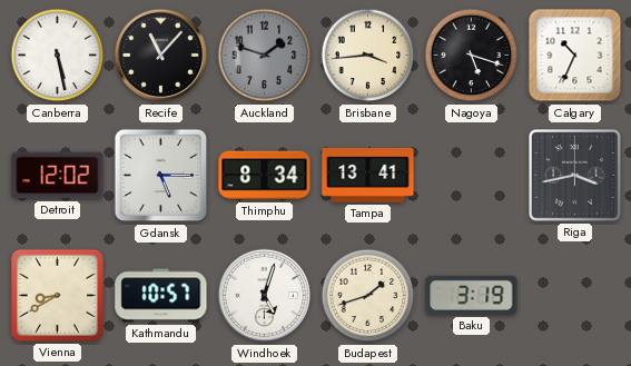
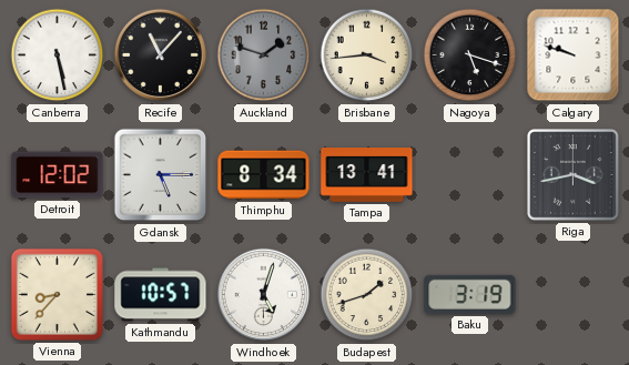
Calgary: 10:34 -> 9:48 (574, 55)
Vienna: 8:40 -> 8:37 (57, 294)
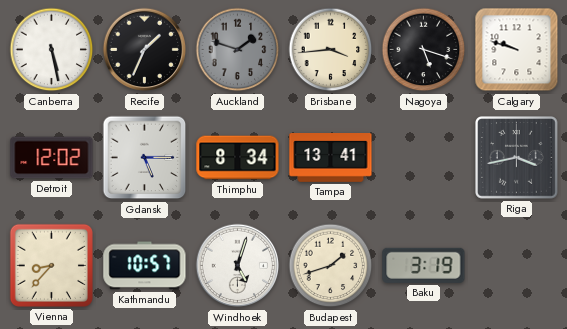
Recife: 11:07 -> 1:34 (145, 50)
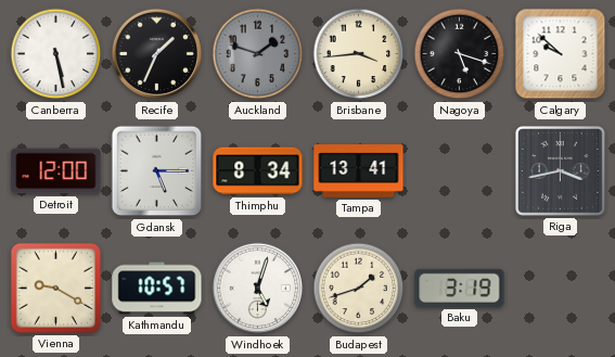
Calgary: 9:48 -> 9:52 (561, 54)
Detroit: 12:02 -> 12:00 (56, 171)
Vienna: 8:37 -> 9:20 (55, 288)
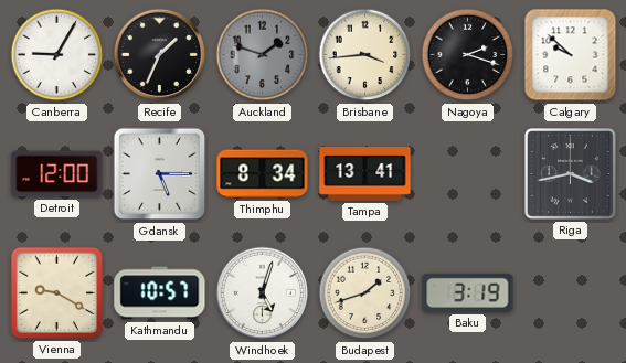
Canberra: 5:28 -> 9:05 (57, 55)
Nagoya: 5:18 -> 2:18 (468, 55)
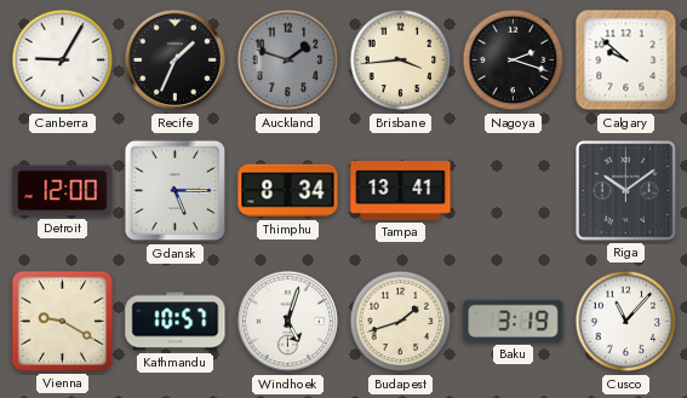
Riga: 3:43 -> 10:09 (626, 191)
Cusco: none -> 11:07 (626, 322)
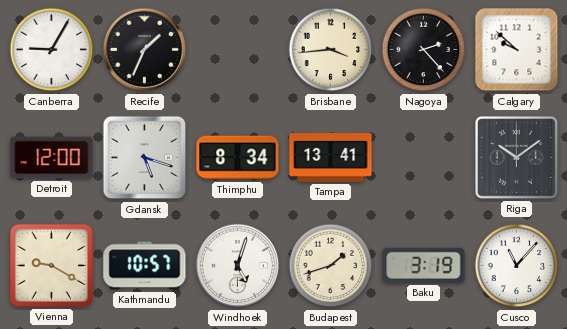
Auckland: 1:48 -> none (288, 60)
Nagoya: 2:18 -> 2:23 (424, 50)
Gdansk: 5:15 -> 5:18 (145, 158)
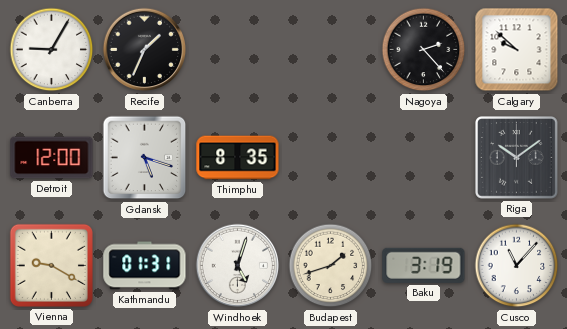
Brisbane: 3:44 -> none (331, 50)
Thimphu: 8:34 -> 8:35 (238, 158)
Tampa: 13:41 -> none (331, 158)
Kathmandu: 10:57 -> 01:31 (145, 266)
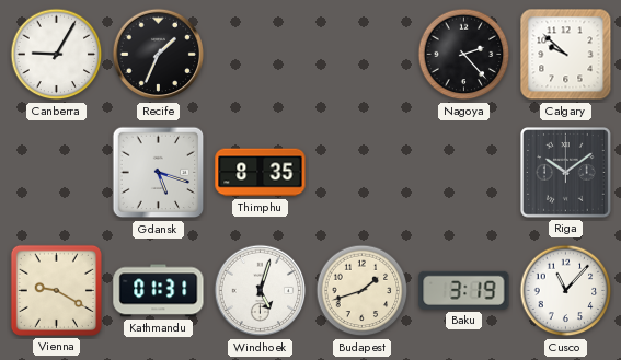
Detroit: 12:00 -> none (52, 158)
